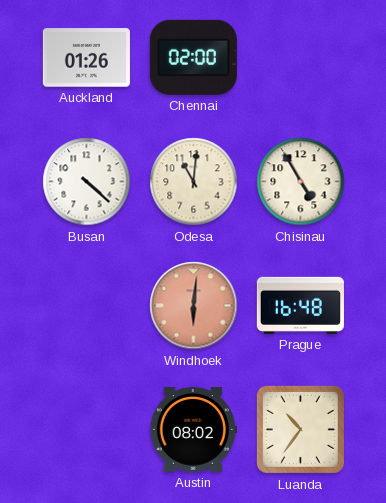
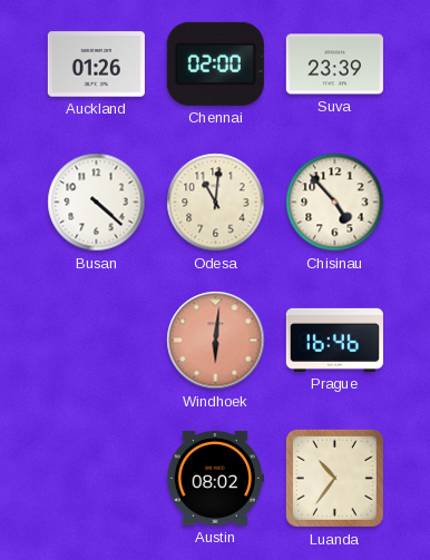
Suva: none -> 23:39 (334, 65)
Chisinau: 4:55 -> 4:53 (335, 203)
Prague: 16:48 -> 16:46 (334, 340)
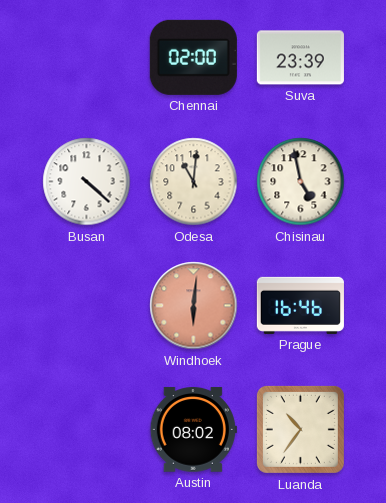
Auckland: 01:26 -> none (96, 65)
Chisinau: 4:53 -> 4:58 (301, 182)
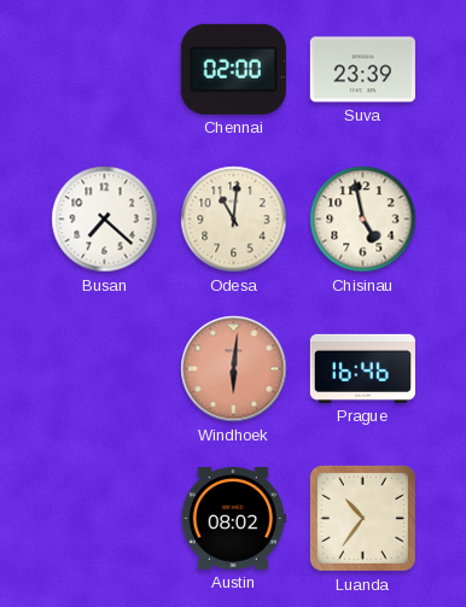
Busan: 4:22 -> 7:22 (105, 220)
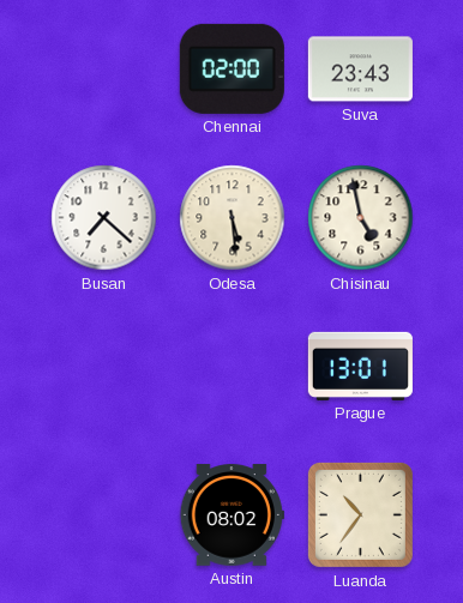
Suva: 23:39 -> 23:43 (360, 70)
Odesa: 11:01 -> 5:29 (233, 218)
Windhoek: 6:01 -> none (234, 369)
Prague: 16:46 -> 13:01 (360, 366)
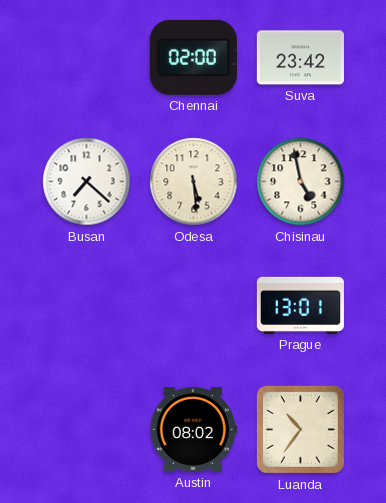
Suva: 23:43 -> 23:42 (300, 58)
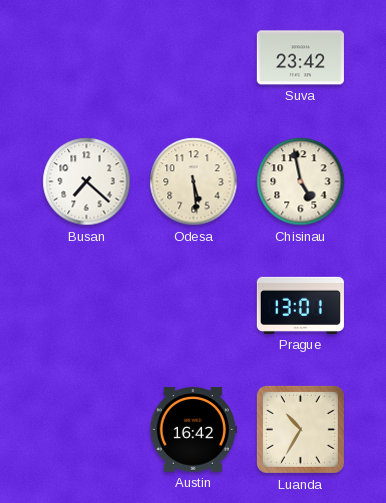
Chennai: 02:00 -> none (193, 57)
Austin: 08:02 -> 16:42 (193, 430)
Luanda: 10:36 -> 10:35 (300, 429)
